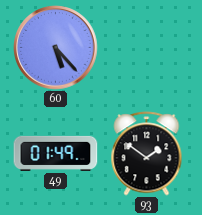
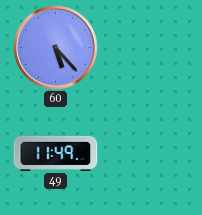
49: 01:49 -> 11:49 (56, 153)
93: 1:51 -> none (147, 154)
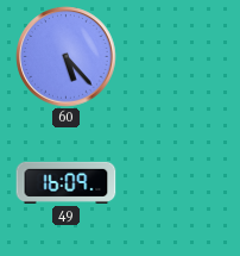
49: 11:49 -> 16:09 (67, 182)
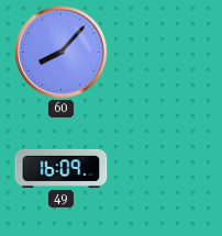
60: 5:23 -> 8:07 (62, 53)
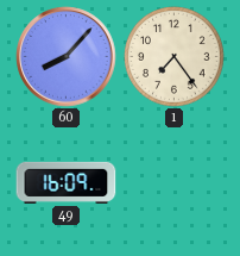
1: none -> 7:24 (175, 57)
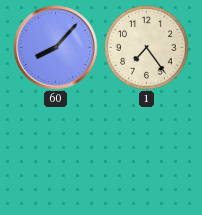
49: 16:09 -> none (67, 182)
